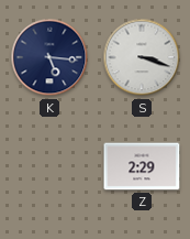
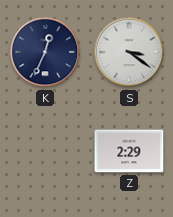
K: 5:16 -> 12:34 (45, 52)
S: 3:18 -> 3:21 (129, 52)
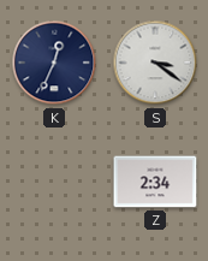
Z: 2:29 -> 2:34 (155, 182)
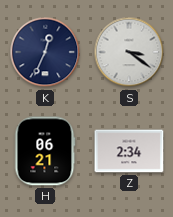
H: none -> 06:21 (45, 151)
